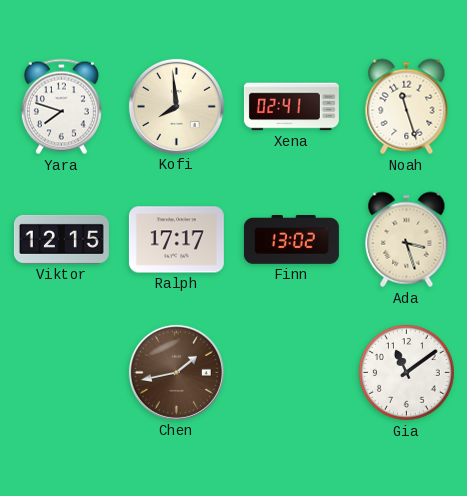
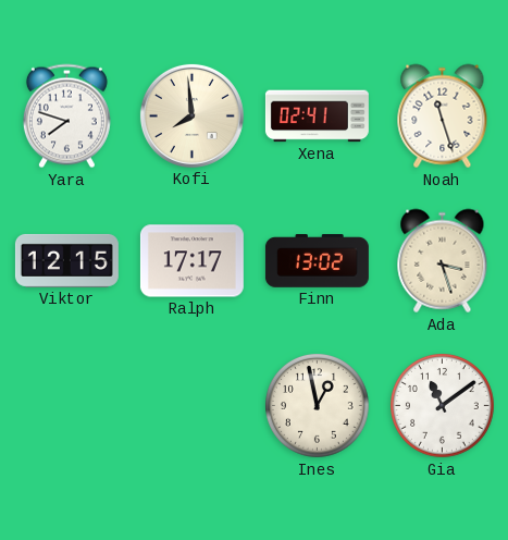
Chen: 1:43 -> none (176, 372)
Ines: none -> 12:58 (318, 406)
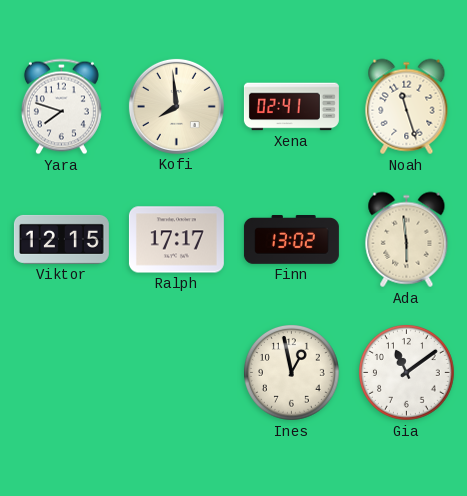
Ada: 3:27 -> 5:59 (407, 240)
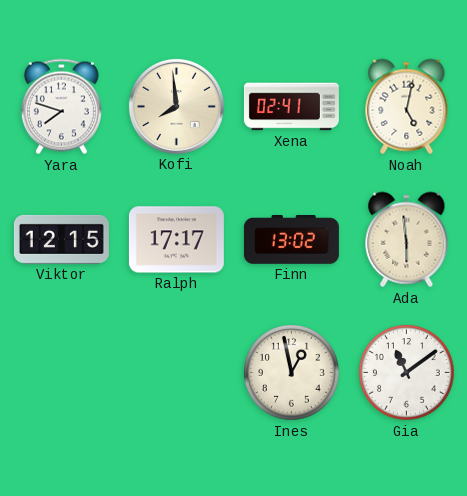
Noah: 11:27 -> 5:02 (407, 107)
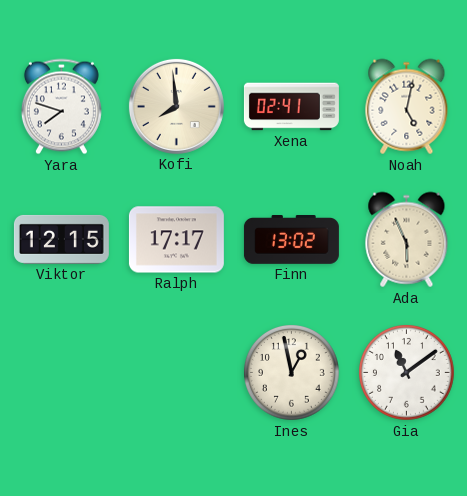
Ada: 5:59 -> 5:56 (407, 240)
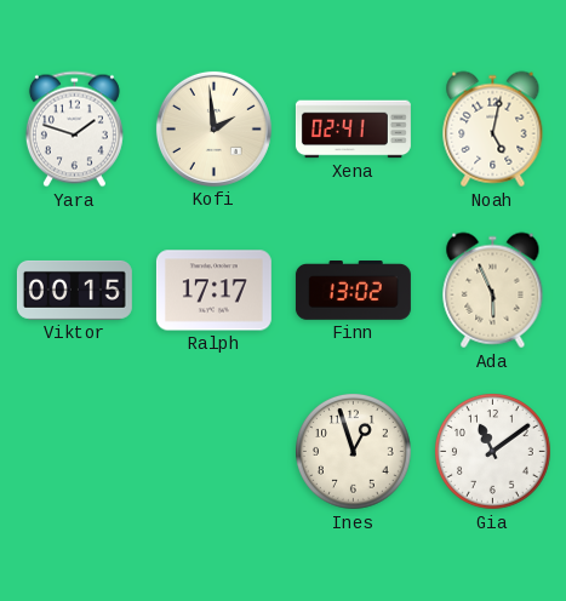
Yara: 7:48 -> 1:48 (74, 130)
Kofi: 7:59 -> 1:59 (213, 128)
Viktor: 12:15 -> 00:15 (74, 290)
Ines: 12:58 -> 12:57 (354, 452)
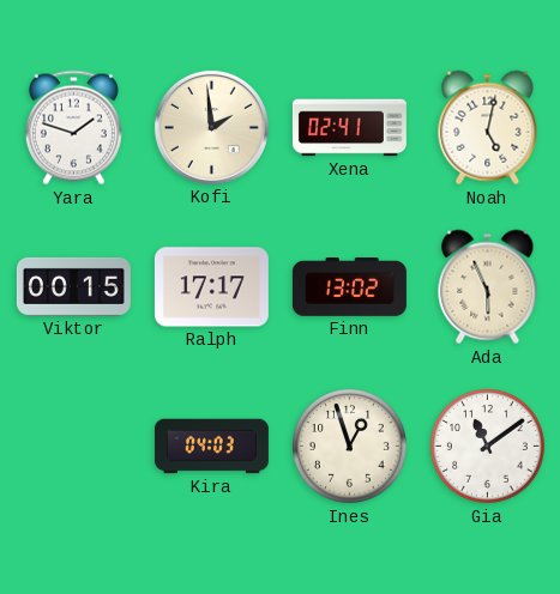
Kira: none -> 04:03 (211, 447)
